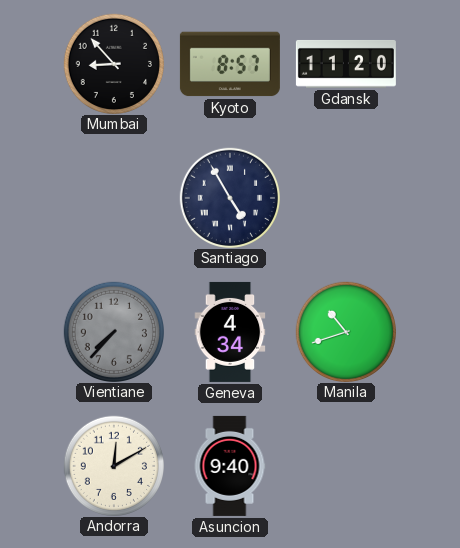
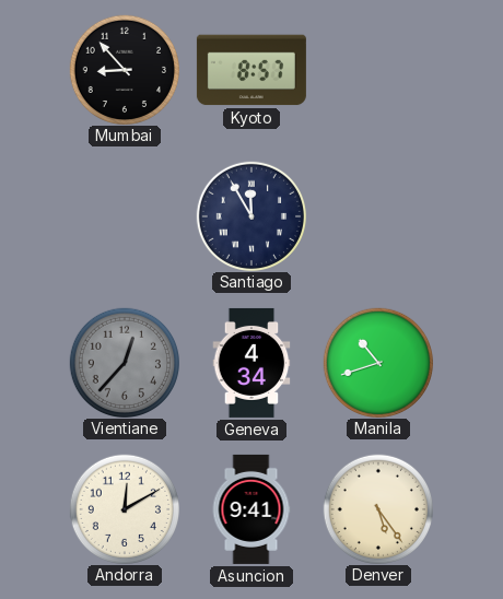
Gdansk: 11:20 -> none (346, 64)
Santiago: 4:55 -> 11:55 (250, 215)
Vientiane: 7:37 -> 12:37 (124, 362)
Asuncion: 9:40 -> 9:41 (251, 509)
Denver: none -> 5:24 (377, 508)
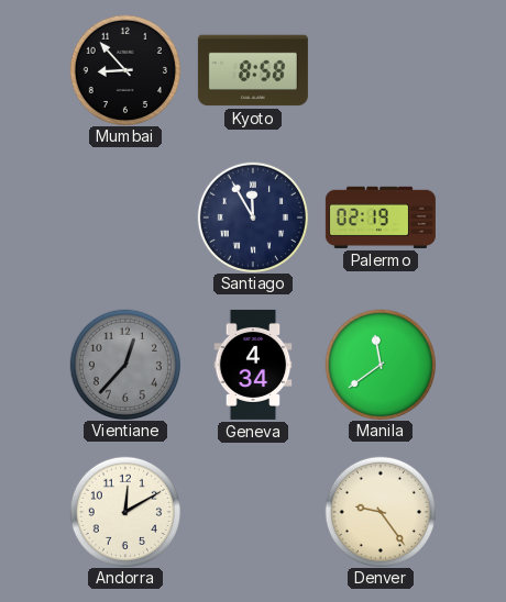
Kyoto: 8:57 -> 8:58 (253, 70)
Palermo: none -> 02:19 (381, 218)
Manila: 10:42 -> 11:39 (380, 364)
Asuncion: 9:41 -> none (251, 509)
Denver: 5:24 -> 9:24 (380, 511)
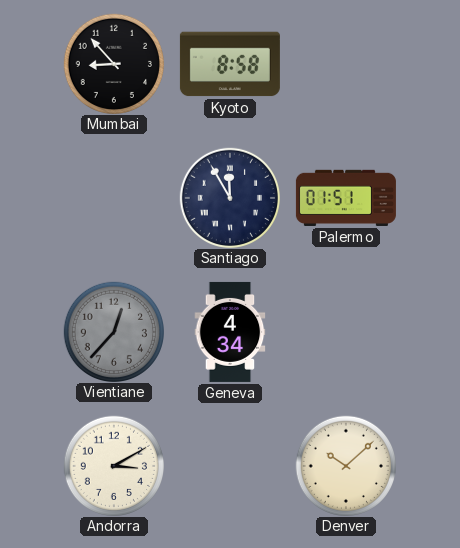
Palermo: 02:19 -> 01:51 (346, 198)
Manila: 11:39 -> none (380, 364)
Andorra: 12:10 -> 3:10 (113, 465)
Denver: 9:24 -> 10:08 (345, 465)
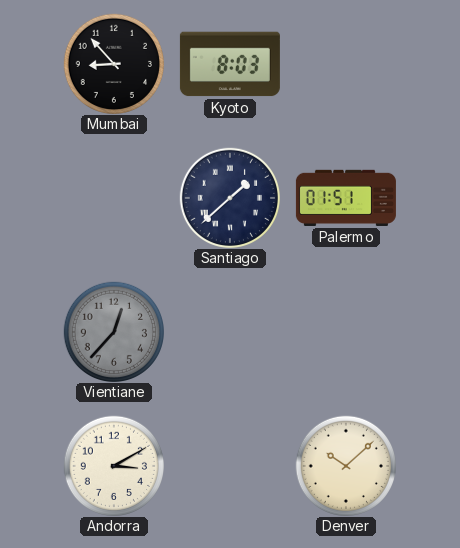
Kyoto: 8:58 -> 8:03 (230, 64)
Santiago: 11:55 -> 1:38 (229, 197)
Geneva: 4:34 -> none (230, 332)
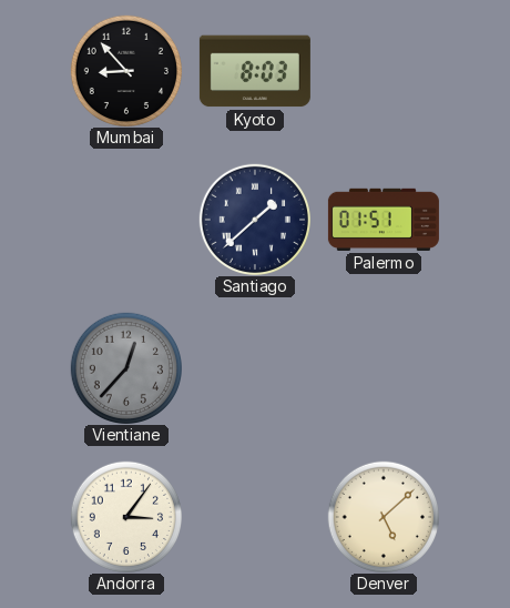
Andorra: 3:10 -> 3:06 (125, 516)
Denver: 10:08 -> 5:08 (382, 516)
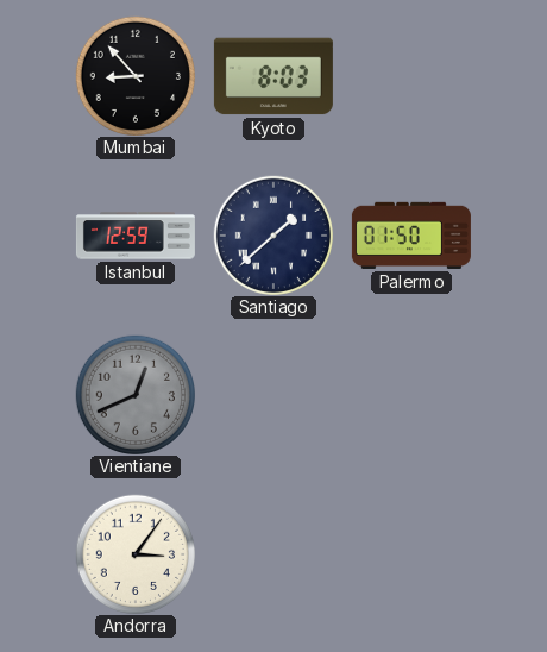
Istanbul: none -> 12:59 (136, 236)
Palermo: 01:51 -> 01:50 (411, 236)
Vientiane: 12:37 -> 12:41 (134, 394)
Denver: 5:08 -> none (382, 516)
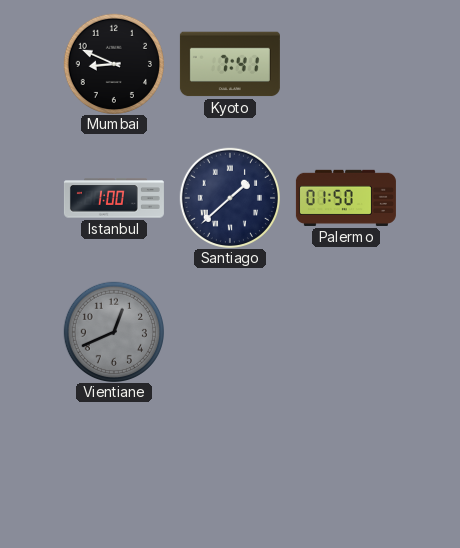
Mumbai: 8:53 -> 8:49 (113, 63)
Kyoto: 8:03 -> 7:41 (230, 64)
Istanbul: 12:59 -> 1:00 (114, 198)
Andorra: 3:06 -> none (134, 553)
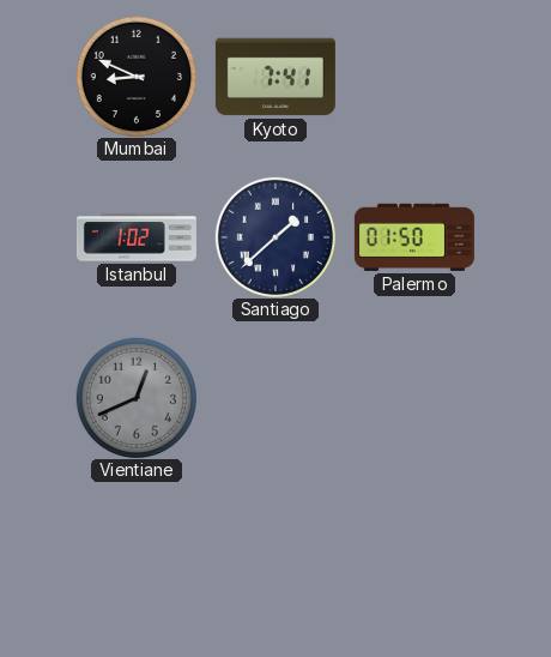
Istanbul: 1:00 -> 1:02 (137, 237)
